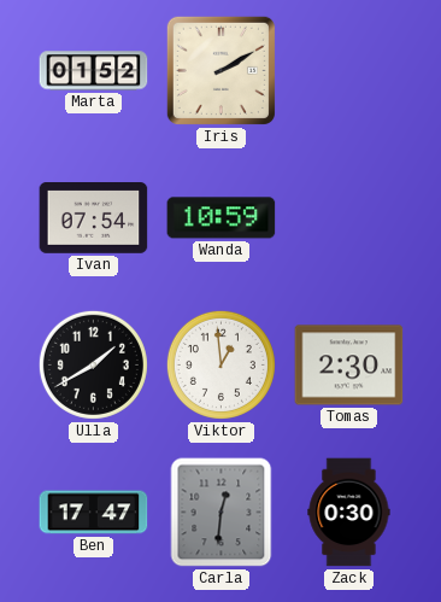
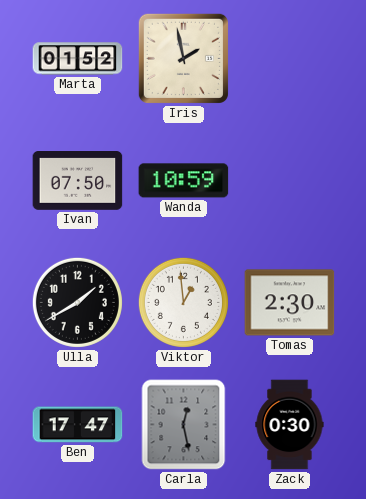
Iris: 2:10 -> 1:58 (183, 58)
Ivan: 07:54 -> 07:50 (78, 181)
Carla: 12:31 -> 12:28 (184, 425)
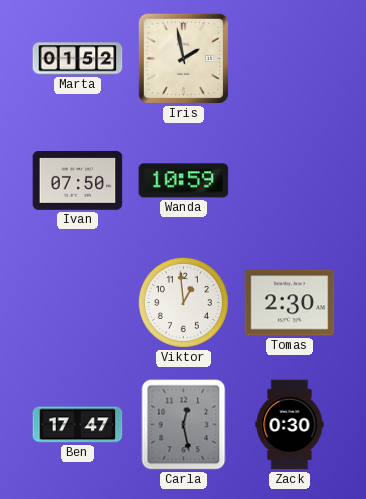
Ulla: 1:40 -> none (77, 302)
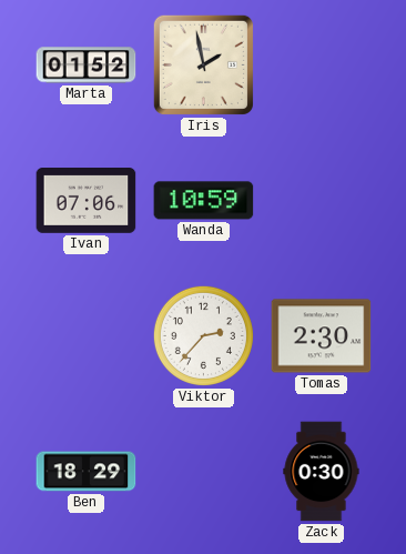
Ivan: 07:50 -> 07:06 (87, 201)
Viktor: 12:59 -> 2:37 (203, 335)
Ben: 17:47 -> 18:29 (87, 472)
Carla: 12:28 -> none (184, 425)
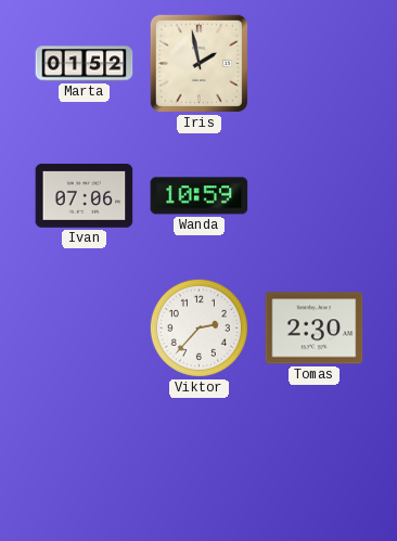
Ben: 18:29 -> none (87, 472)
Zack: 0:30 -> none (322, 472)
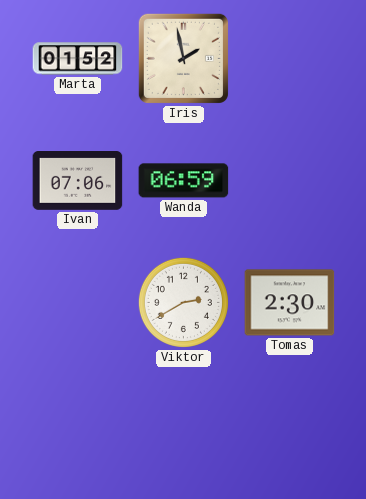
Wanda: 10:59 -> 06:59 (184, 181)
Viktor: 2:37 -> 2:40 (183, 302)
